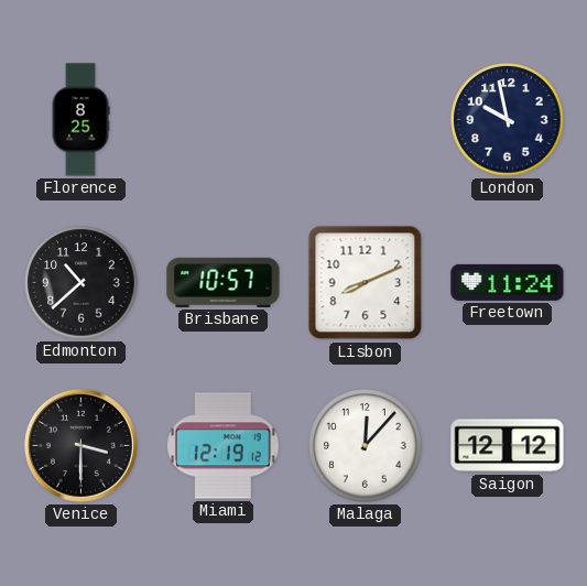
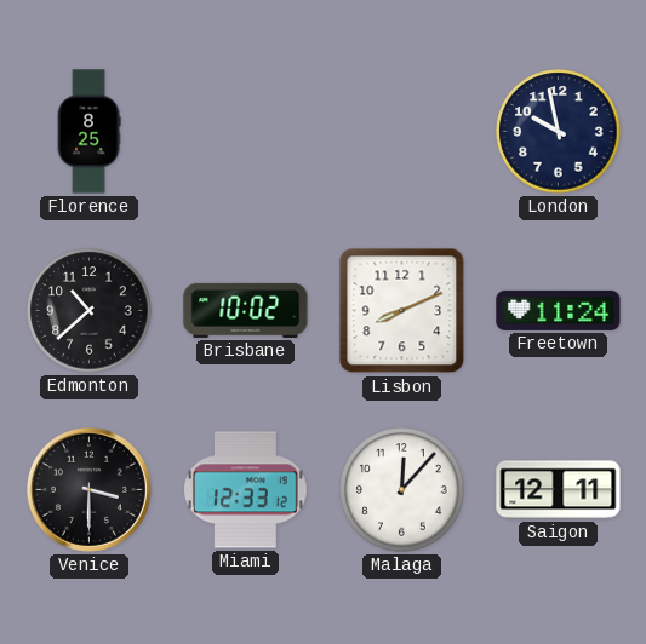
Brisbane: 10:57 -> 10:02 (246, 310)
Miami: 12:19 -> 12:33 (246, 490)
Saigon: 12:12 -> 12:11 (559, 490)
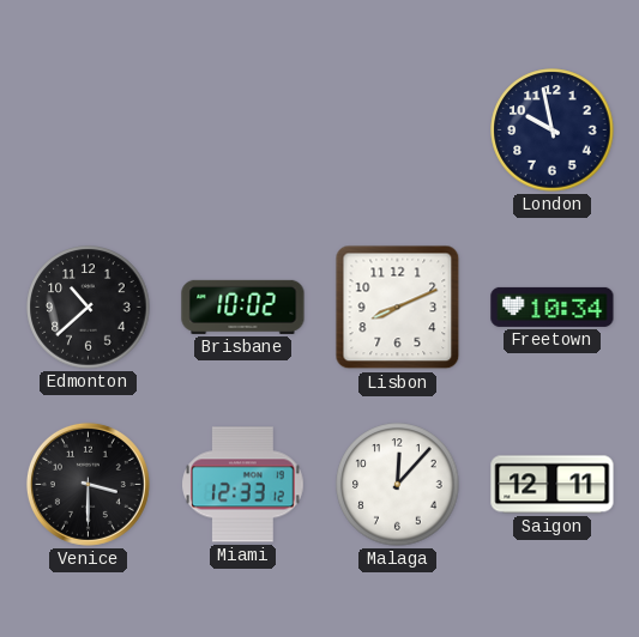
Florence: 8:25 -> none (88, 132)
Freetown: 11:24 -> 10:34 (553, 307)
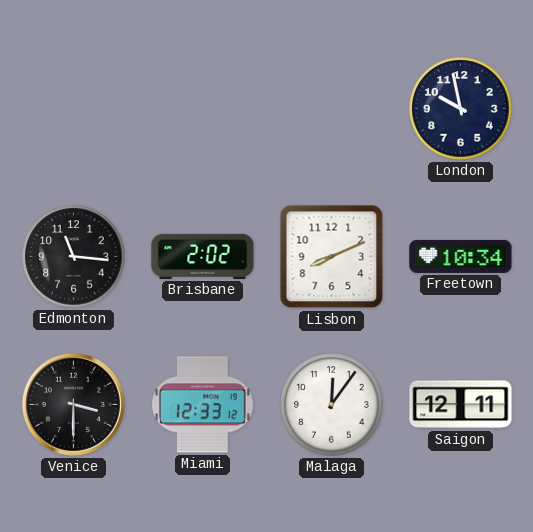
Edmonton: 10:38 -> 11:16 (74, 257)
Brisbane: 10:02 -> 2:02 (203, 256)
Malaga: 12:07 -> 12:06 (332, 405)
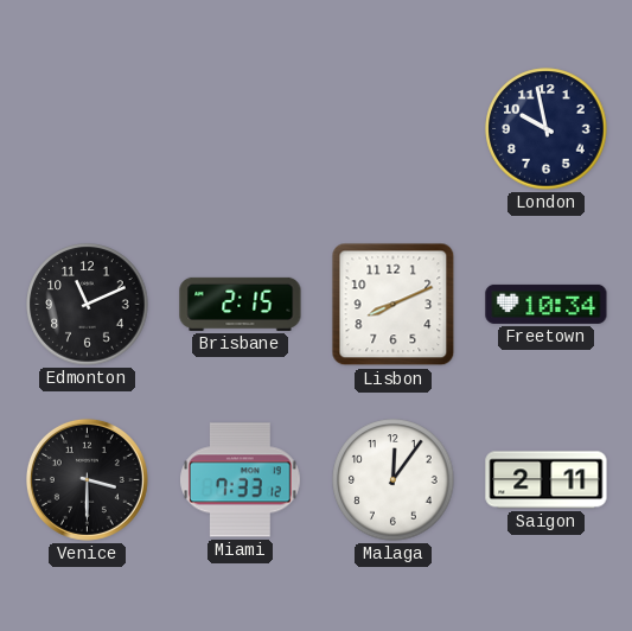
Edmonton: 11:16 -> 11:11 (88, 305)
Brisbane: 2:02 -> 2:15 (241, 304)
Miami: 12:33 -> 7:33 (241, 480)
Saigon: 12:11 -> 2:11 (547, 480)
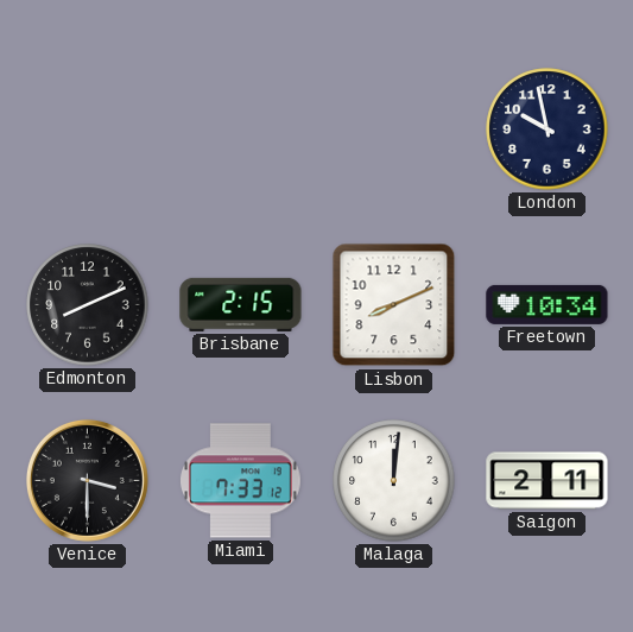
Edmonton: 11:11 -> 8:11 (88, 305)
Malaga: 12:06 -> 12:01 (394, 481)
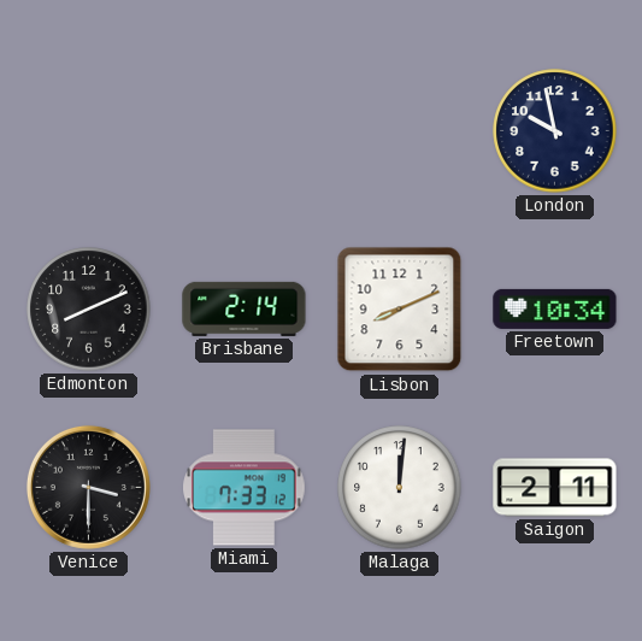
Brisbane: 2:15 -> 2:14 (245, 308)
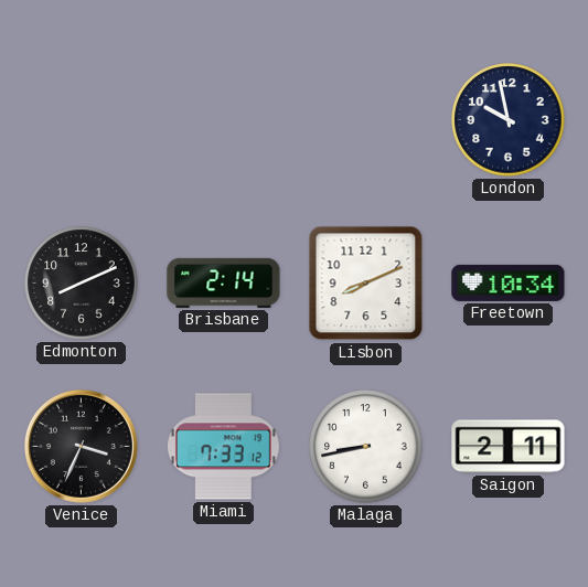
Venice: 3:30 -> 3:34 (81, 446)
Malaga: 12:01 -> 8:43 (366, 447)
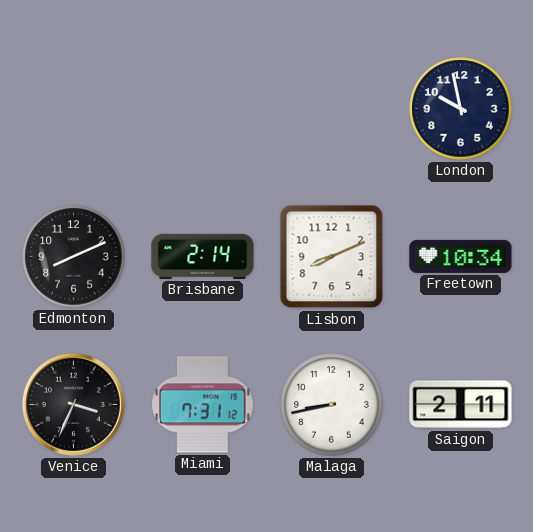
Miami: 7:33 -> 7:31 (203, 405)
